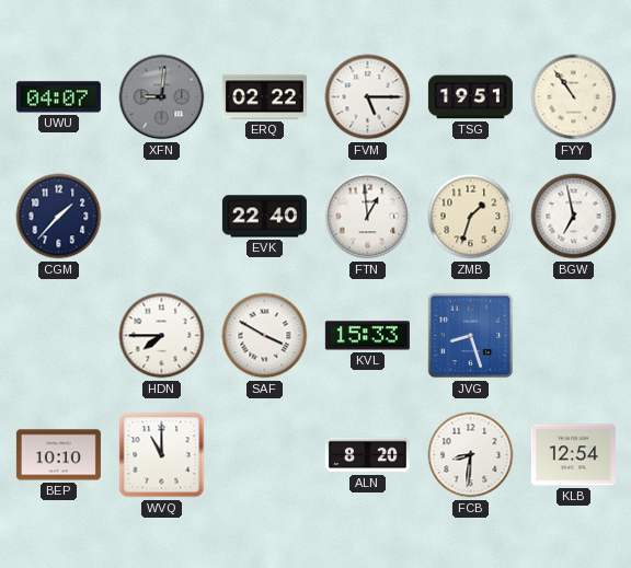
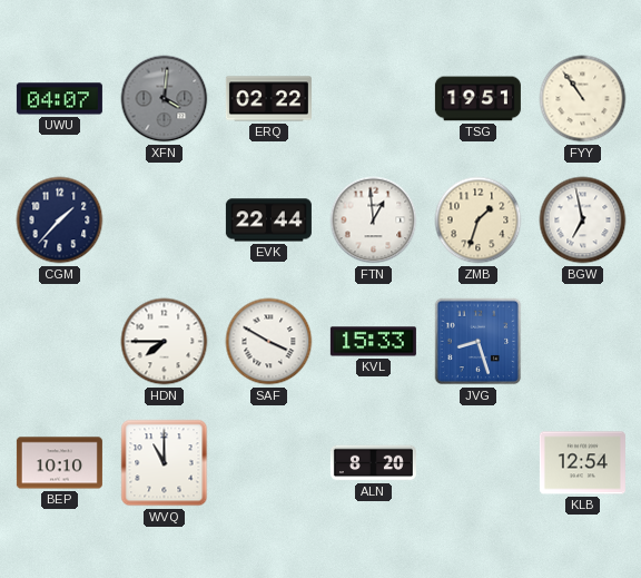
XFN: 9:01 -> 4:01 (165, 99)
FVM: 5:15 -> none (368, 97)
EVK: 22:40 -> 22:44 (268, 221)
FCB: 8:31 -> none (471, 455)
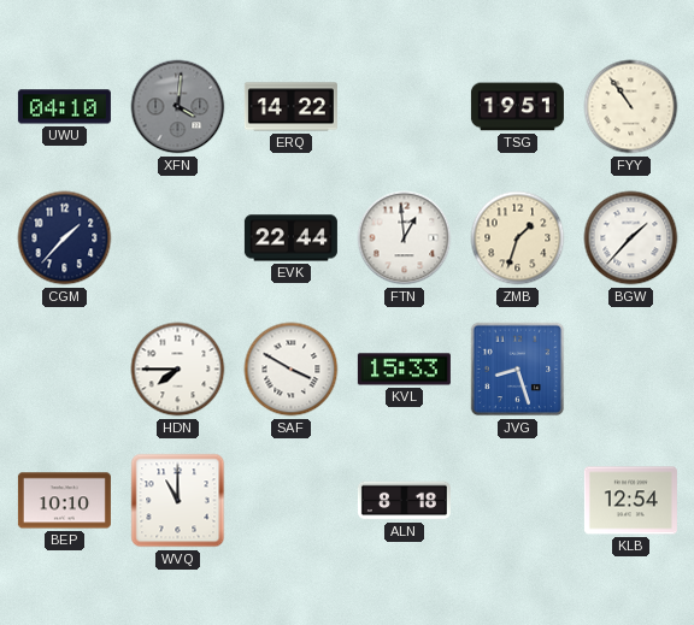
UWU: 04:07 -> 04:10 (64, 107)
ERQ: 02:22 -> 14:22 (290, 107)
BGW: 6:58 -> 1:37 (631, 238)
ALN: 8:20 -> 8:18 (404, 501)
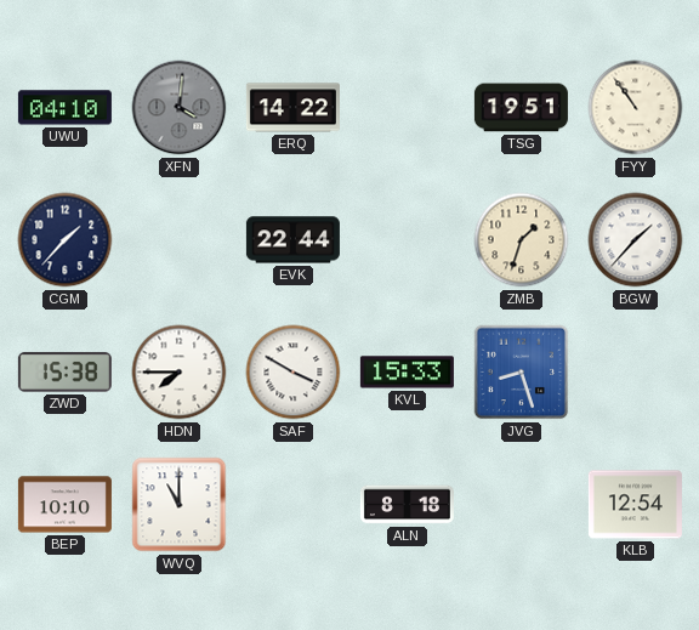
FTN: 12:59 -> none (405, 238)
ZWD: none -> 15:38 (64, 373)
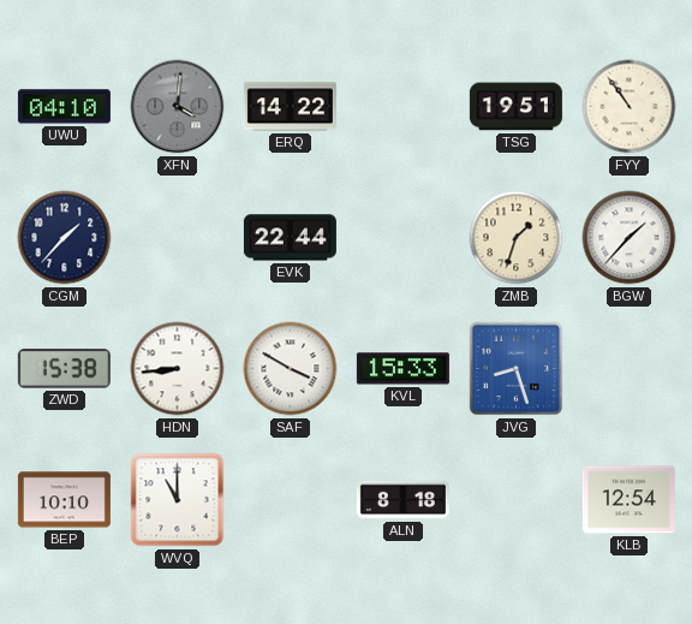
HDN: 7:45 -> 8:44 (178, 369)
